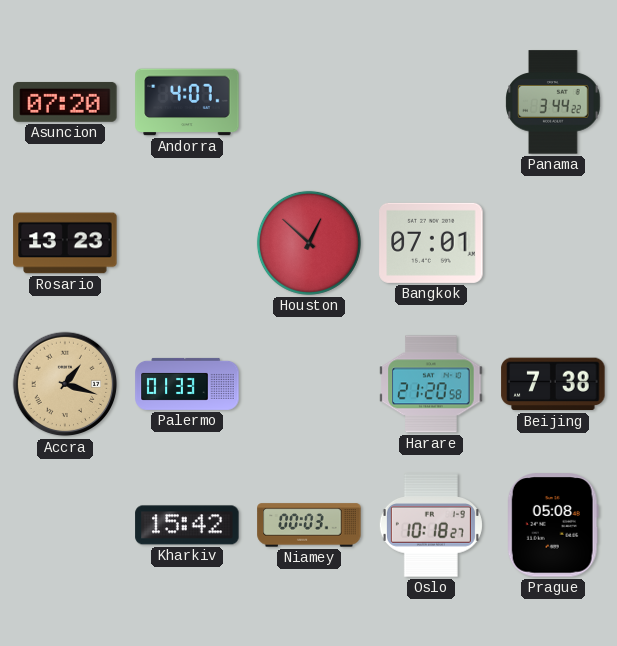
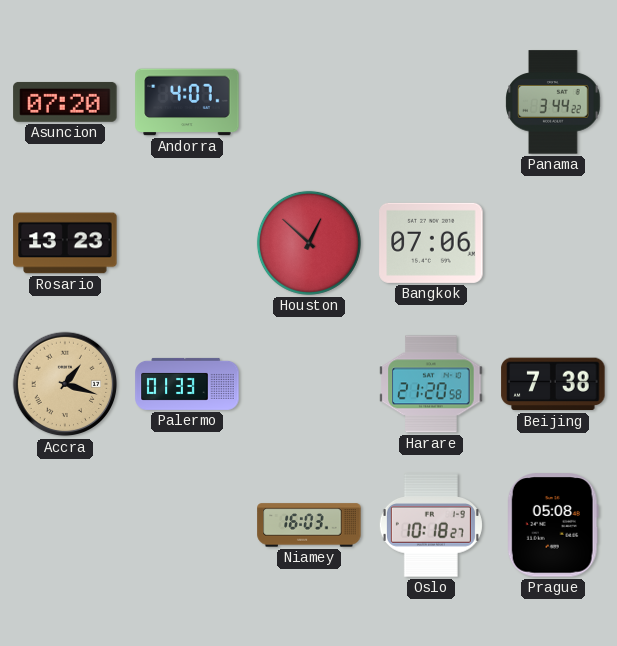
Bangkok: 07:01 -> 07:06 (431, 243)
Kharkiv: 15:42 -> none (187, 525)
Niamey: 00:03 -> 16:03 (309, 525)
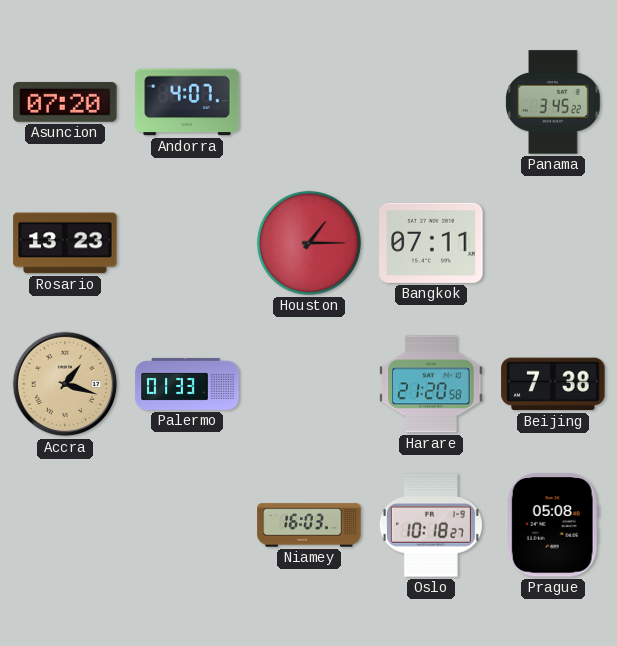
Panama: 3:44 -> 3:45 (553, 102)
Houston: 12:52 -> 1:15 (309, 243)
Bangkok: 07:06 -> 07:11 (431, 243)
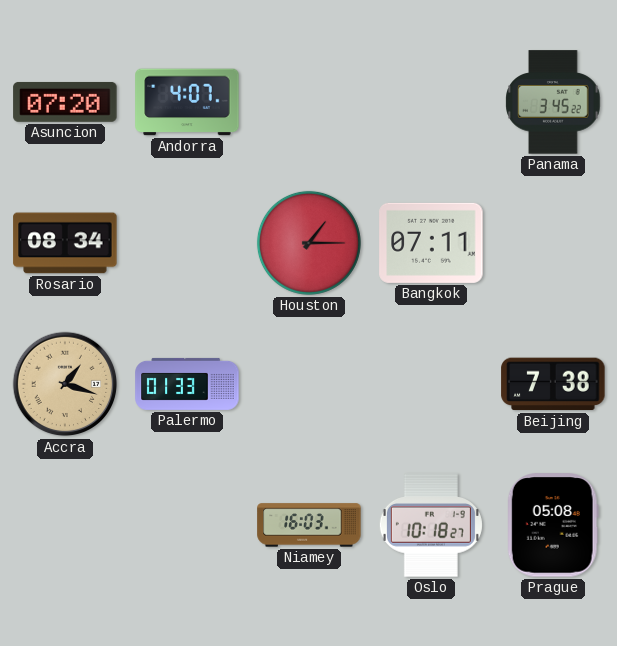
Rosario: 13:23 -> 08:34 (65, 243)
Harare: 21:20 -> none (431, 384)
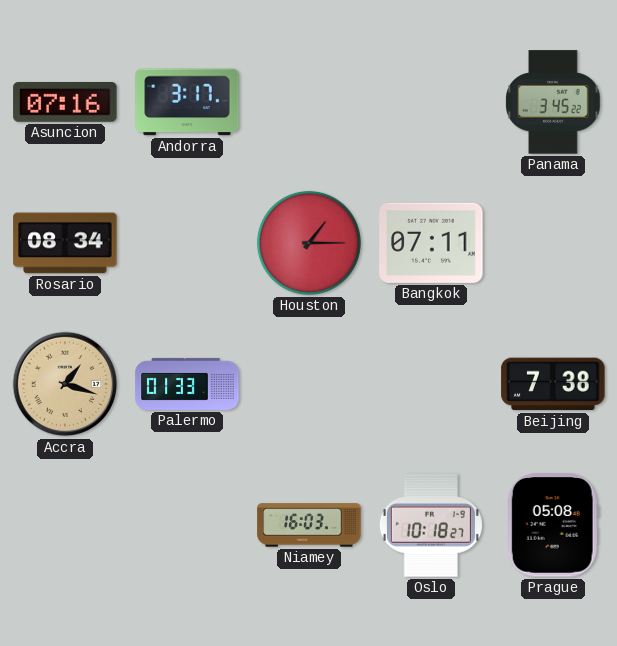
Asuncion: 07:20 -> 07:16 (65, 102)
Andorra: 4:07 -> 3:17 (187, 102)
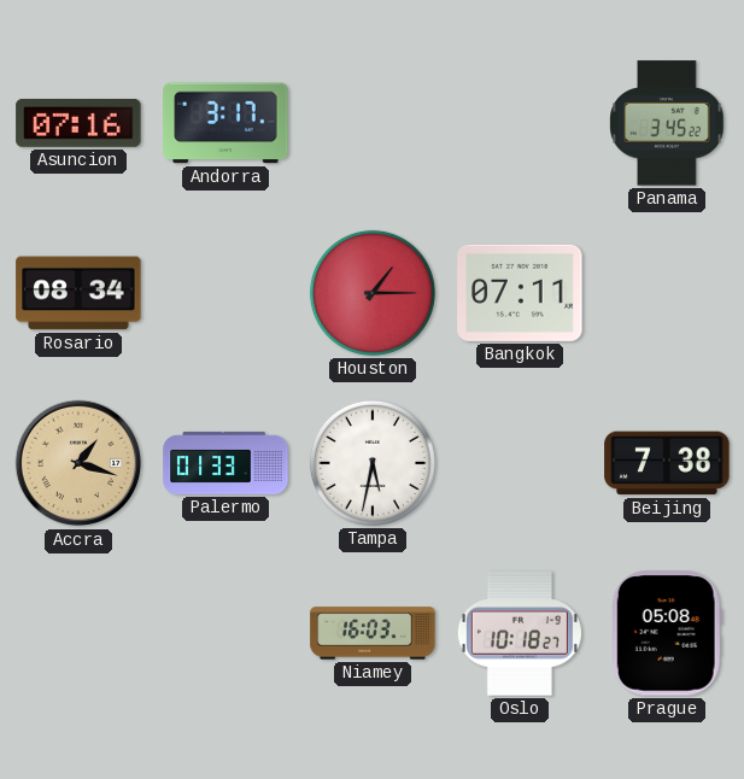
Tampa: none -> 5:32 (373, 463)
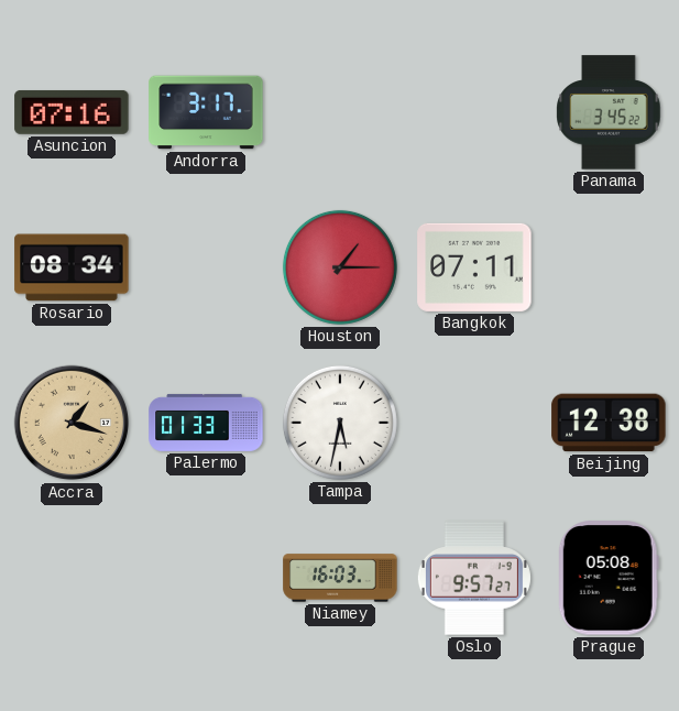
Beijing: 7:38 -> 12:38 (609, 423)
Oslo: 10:18 -> 9:57 (474, 578)
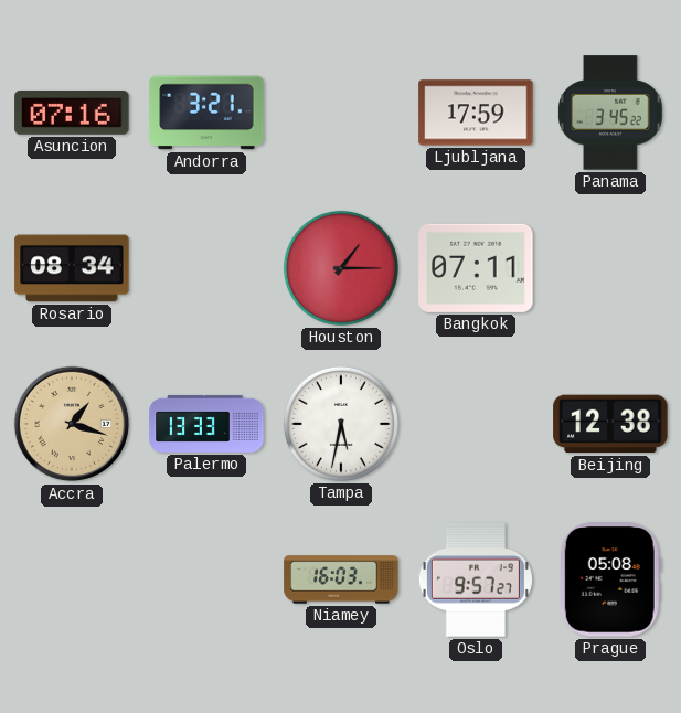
Andorra: 3:17 -> 3:21 (206, 113)
Ljubljana: none -> 17:59 (476, 113)
Palermo: 01:33 -> 13:33 (206, 424)
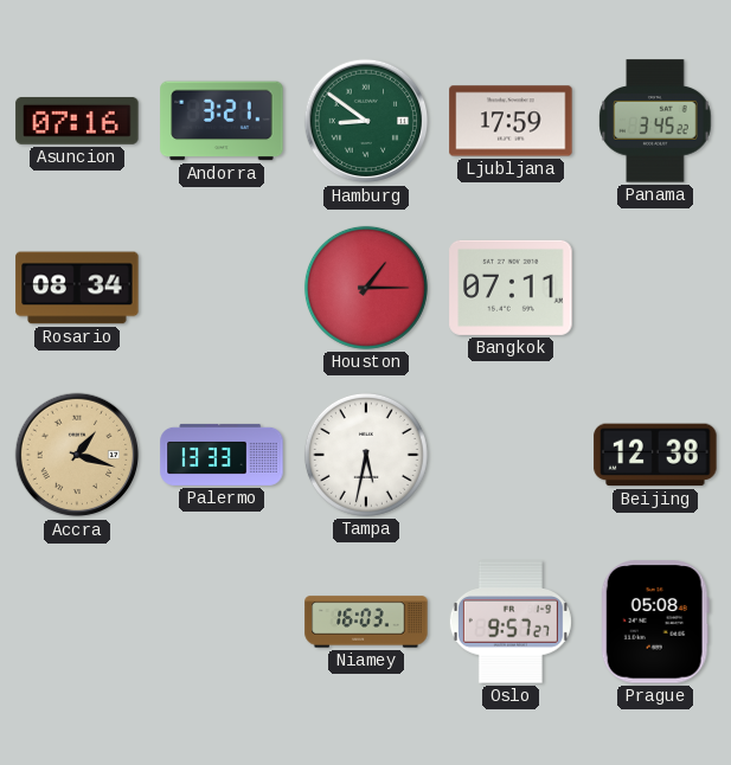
Hamburg: none -> 8:51 (366, 121)
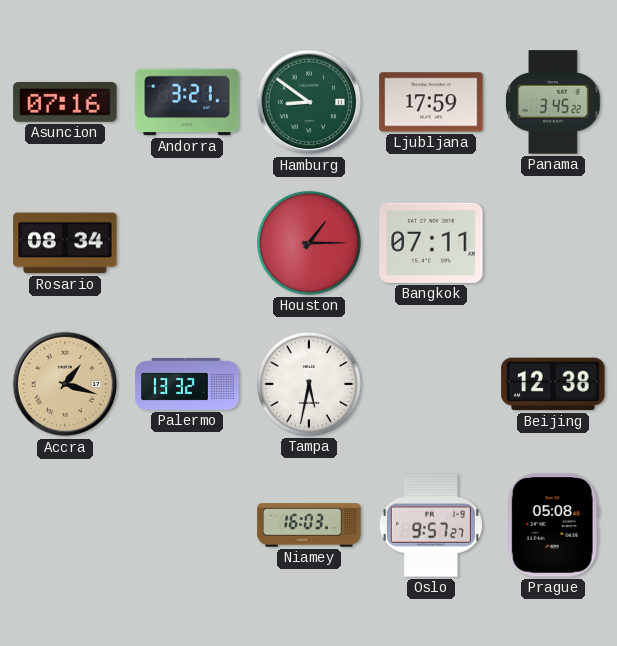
Palermo: 13:33 -> 13:32 (187, 384)
